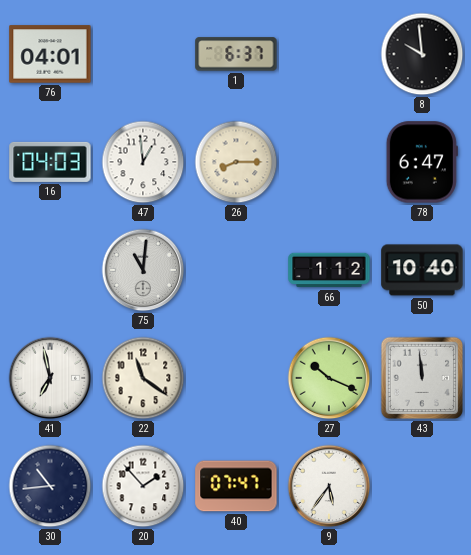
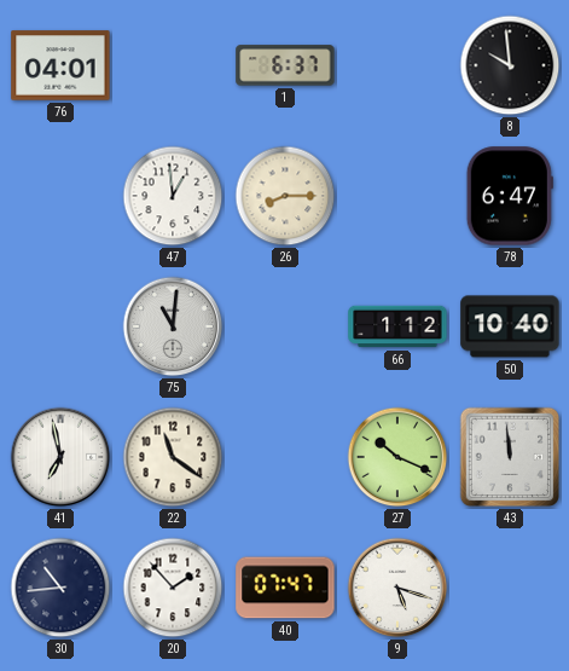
16: 04:03 -> none (50, 162)
9: 5:36 -> 5:18 (397, 588)
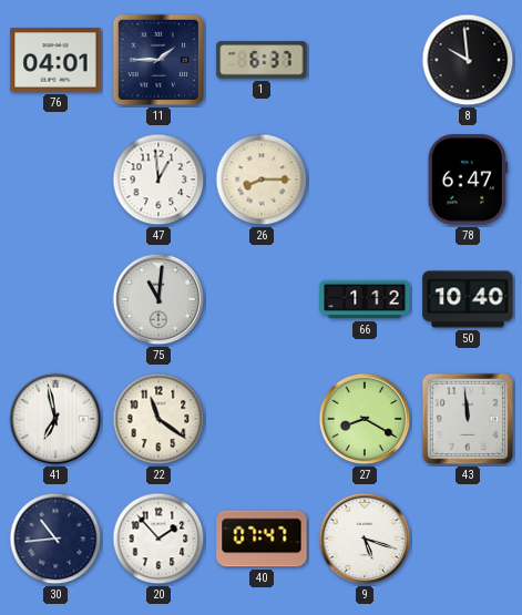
11: none -> 1:45 (158, 60)
27: 10:19 -> 8:20 (365, 419)
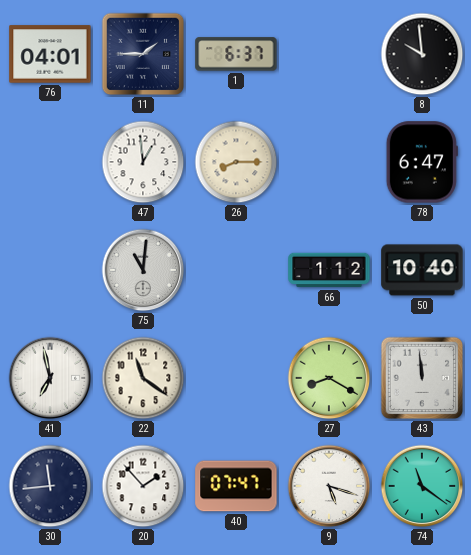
30: 10:44 -> 11:44 (50, 486)
74: none -> 11:21 (422, 486)
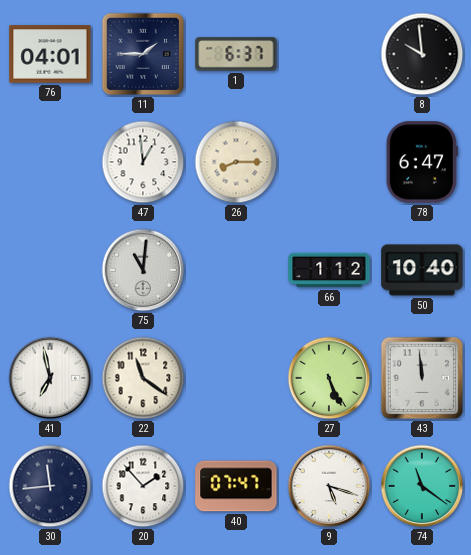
27: 8:20 -> 5:26 (329, 378)
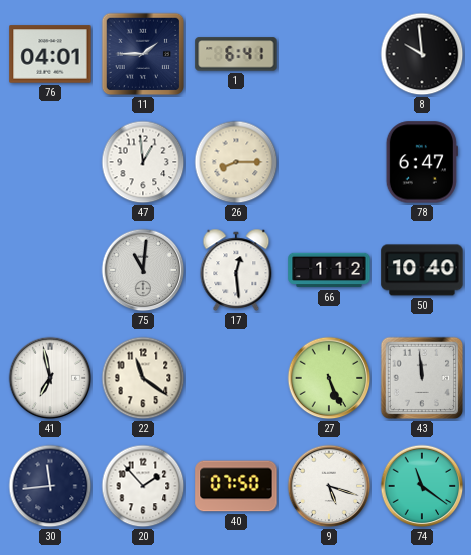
1: 6:37 -> 6:41 (236, 54)
17: none -> 12:29 (236, 270)
40: 07:47 -> 07:50 (236, 486)
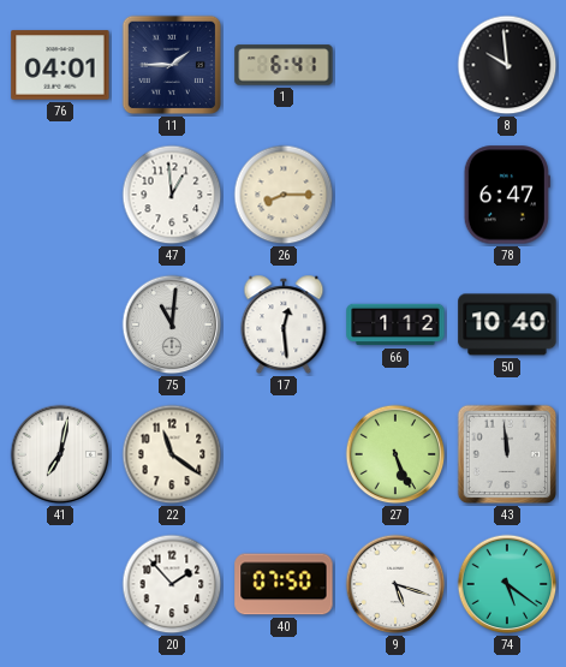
41: 6:58 -> 7:02 (60, 454)
30: 11:44 -> none (50, 486)
74: 11:21 -> 5:21 (507, 584)
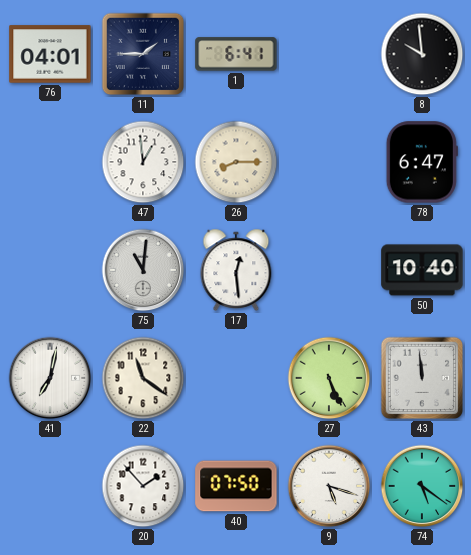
66: 1:12 -> none (395, 324)
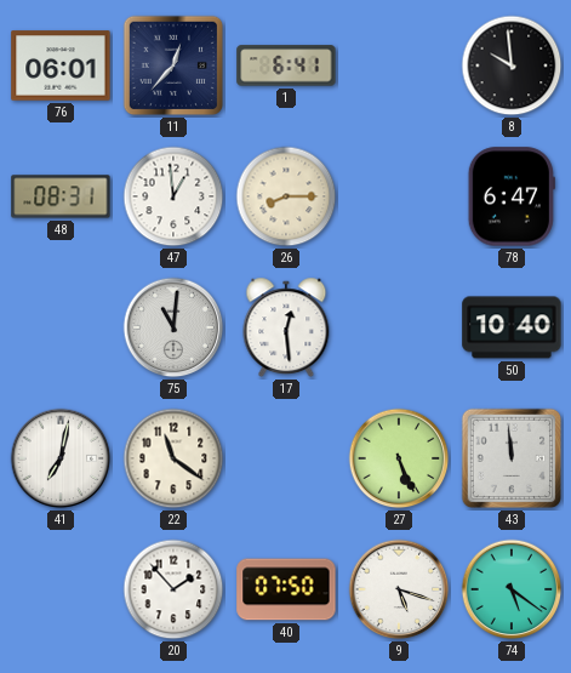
76: 04:01 -> 06:01 (61, 65)
11: 1:45 -> 12:37 (173, 65)
48: none -> 08:31 (61, 196)
